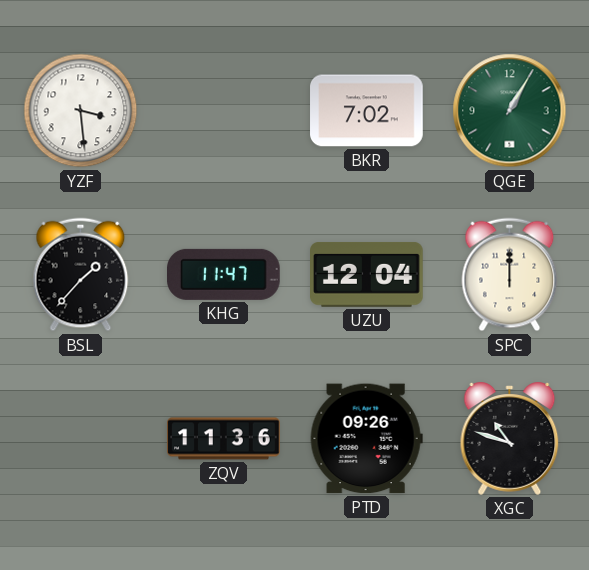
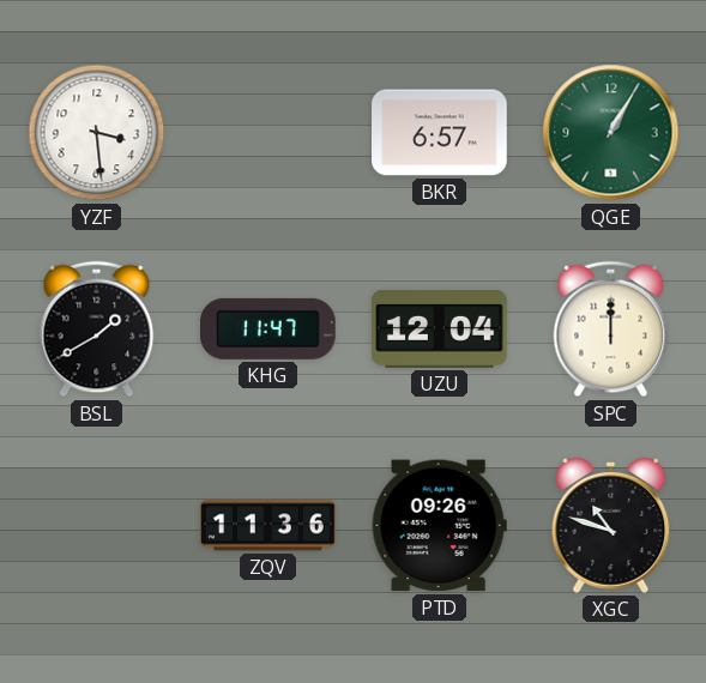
BKR: 7:02 -> 6:57 (440, 133)
BSL: 1:37 -> 1:40 (97, 330)
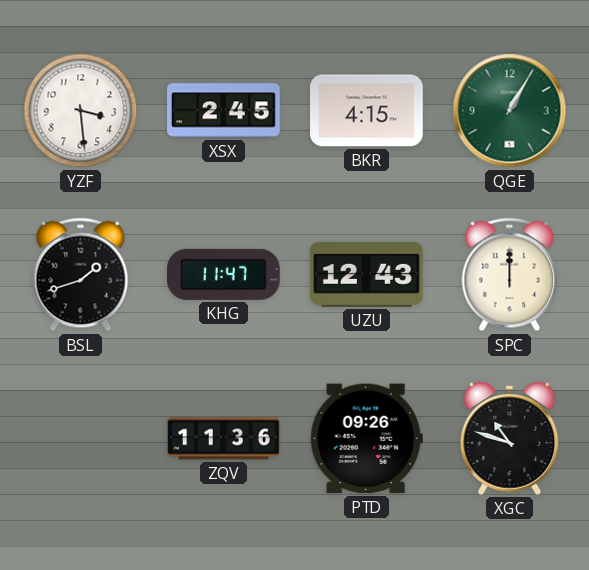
XSX: none -> 2:45 (224, 111)
BKR: 6:57 -> 4:15 (367, 111)
BSL: 1:40 -> 1:42 (81, 275)
UZU: 12:04 -> 12:43 (367, 275)
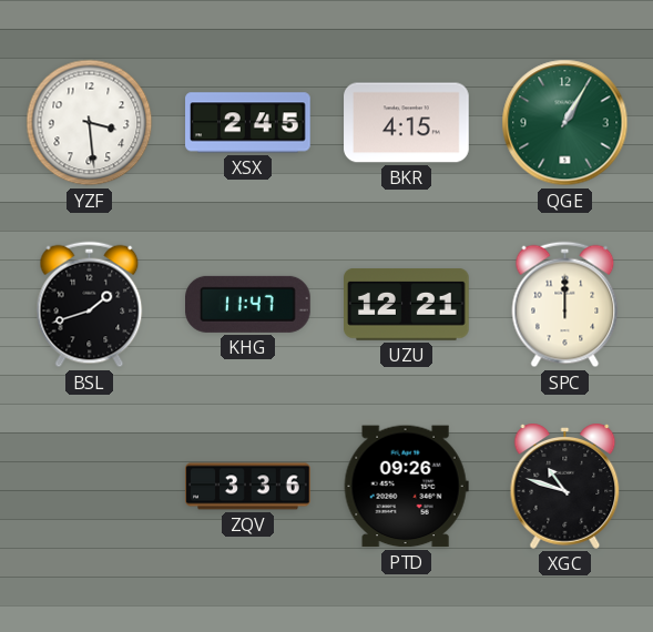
UZU: 12:43 -> 12:21 (407, 305)
ZQV: 11:36 -> 3:36 (248, 487)
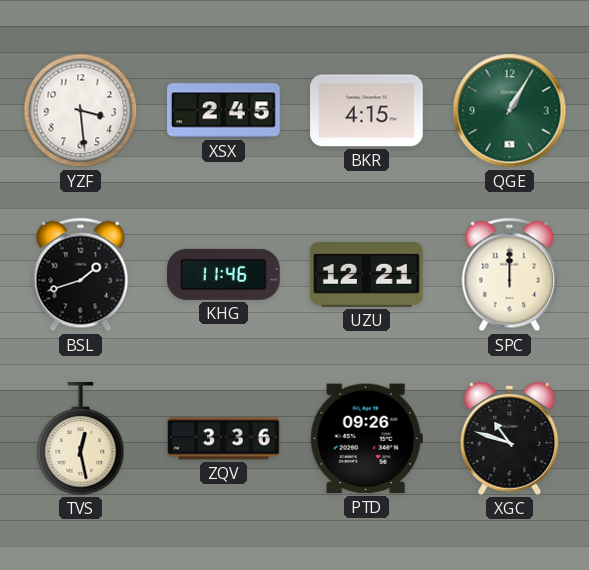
KHG: 11:47 -> 11:46 (224, 274)
TVS: none -> 12:28 (81, 439)
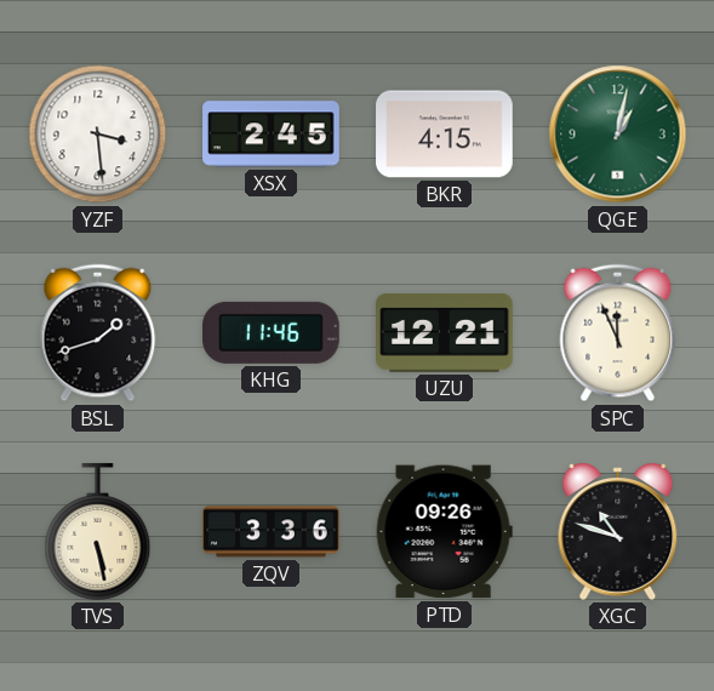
QGE: 1:05 -> 1:02 (618, 135)
SPC: 12:00 -> 11:56 (618, 333)
TVS: 12:28 -> 5:28 (98, 532)
